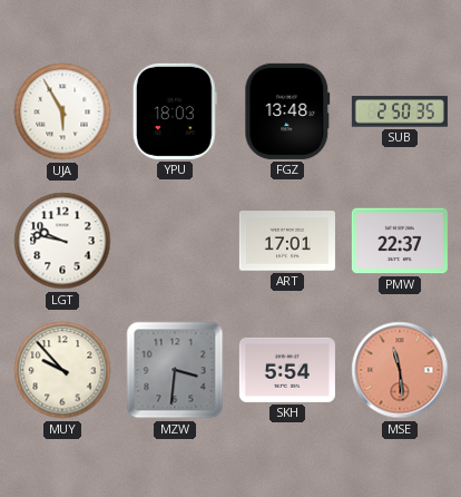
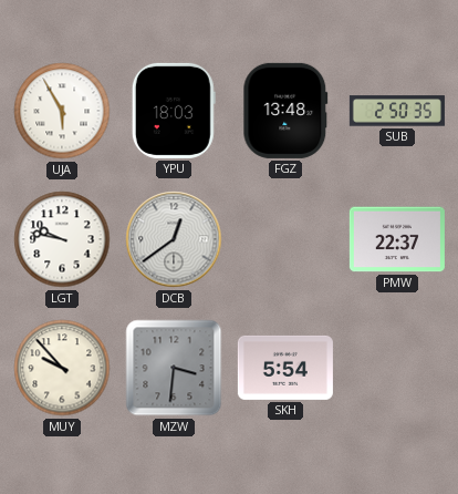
DCB: none -> 12:39 (174, 239)
ART: 17:01 -> none (287, 241)
MSE: 11:29 -> none (400, 370)
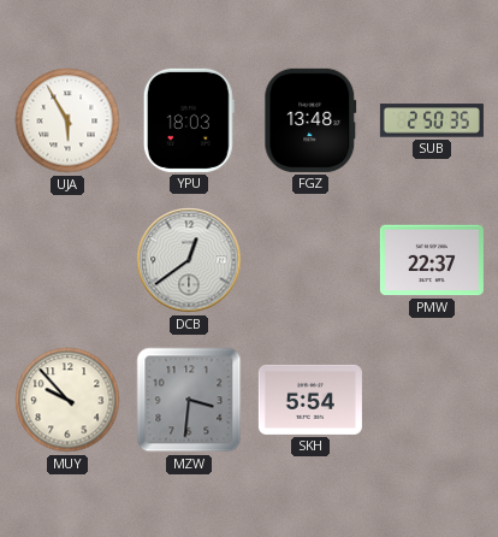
LGT: 9:47 -> none (62, 239)
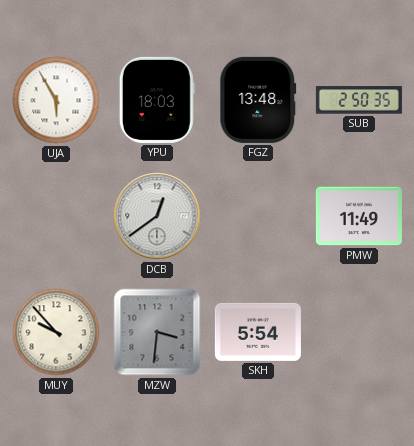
PMW: 22:37 -> 11:49 (359, 216)
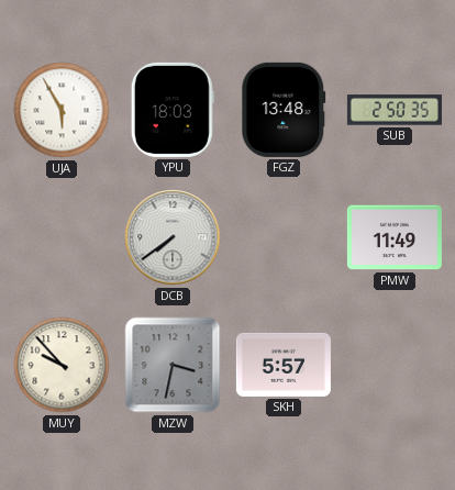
DCB: 12:39 -> 7:39 (173, 237)
MZW: 3:31 -> 3:32 (173, 365)
SKH: 5:54 -> 5:57 (284, 365)
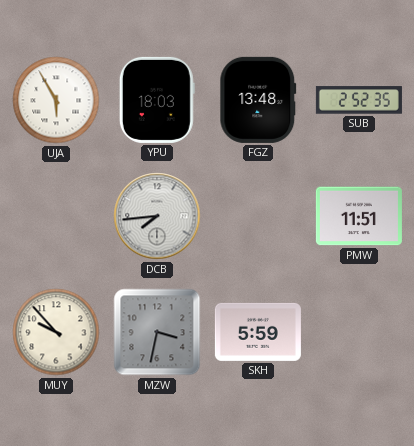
SUB: 2:50 -> 2:52 (359, 100)
DCB: 7:39 -> 7:44 (157, 216)
PMW: 11:49 -> 11:51 (359, 216)
SKH: 5:57 -> 5:59 (258, 332)
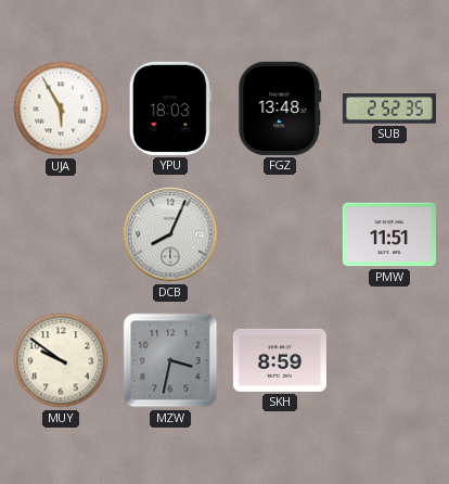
DCB: 7:44 -> 8:04 (170, 234)
MUY: 9:53 -> 9:51 (61, 360)
SKH: 5:59 -> 8:59 (280, 360)
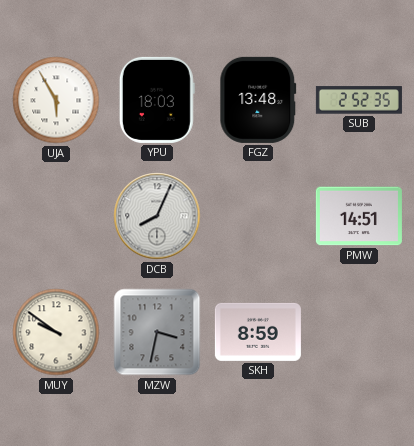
PMW: 11:51 -> 14:51 (359, 216)
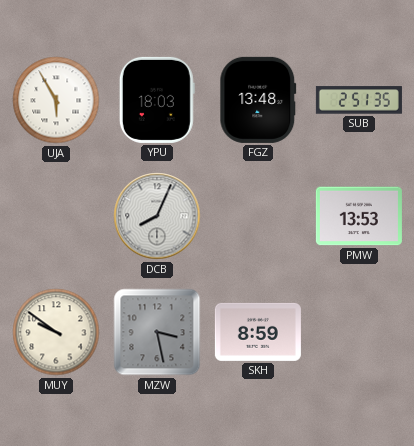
SUB: 2:52 -> 2:51 (359, 100)
PMW: 14:51 -> 13:53 (359, 216)
MZW: 3:32 -> 3:28 (157, 332)
